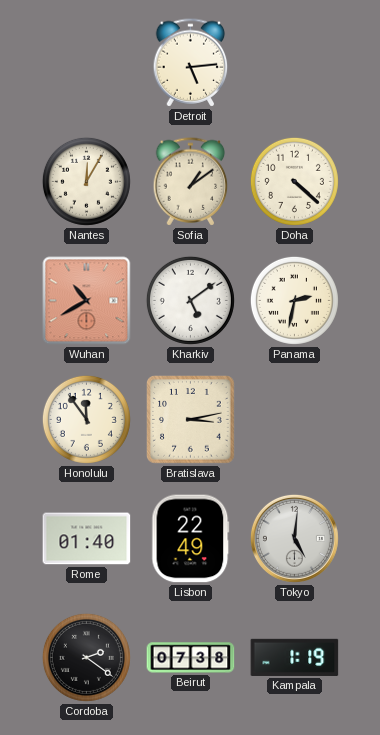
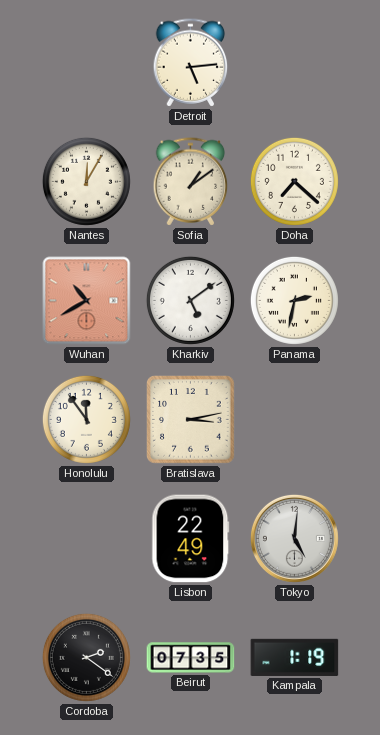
Doha: 4:22 -> 7:22 (294, 181)
Rome: 01:40 -> none (87, 539)
Beirut: 07:38 -> 07:35 (191, 658)
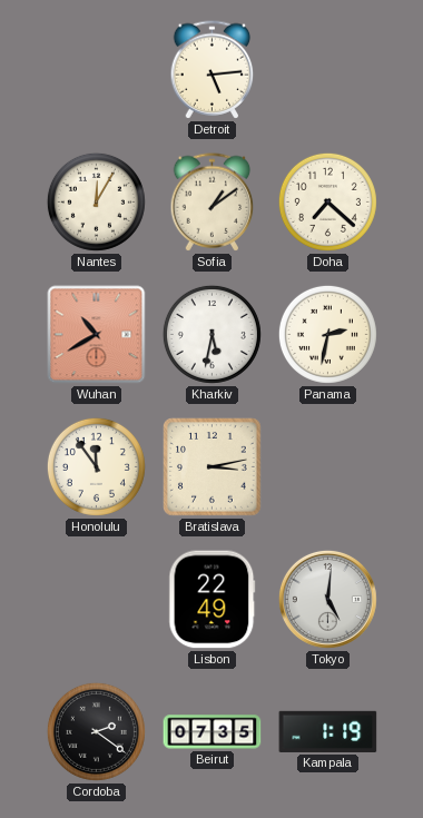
Kharkiv: 5:09 -> 5:32 (211, 334)
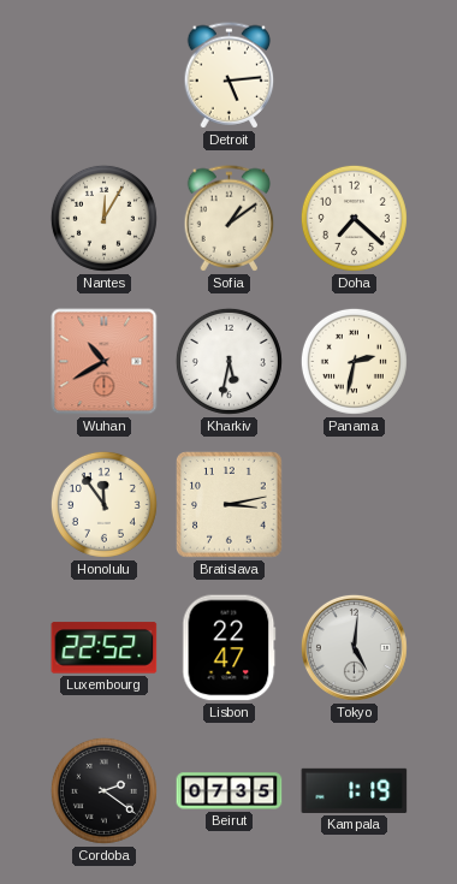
Luxembourg: none -> 22:52 (105, 648)
Lisbon: 22:49 -> 22:47 (230, 648)
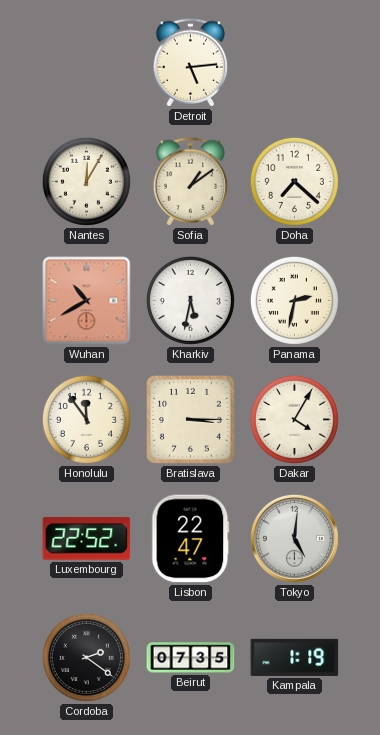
Bratislava: 3:13 -> 3:15 (191, 420)
Dakar: none -> 4:05 (294, 419)
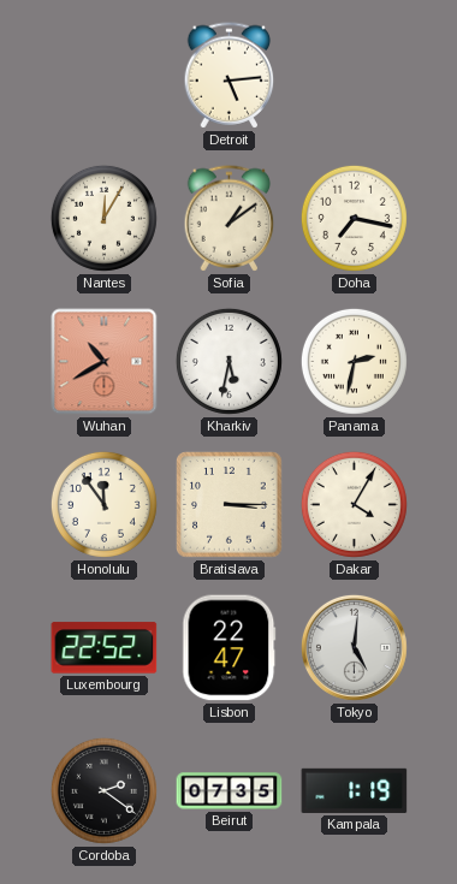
Doha: 7:22 -> 7:17 (354, 218)
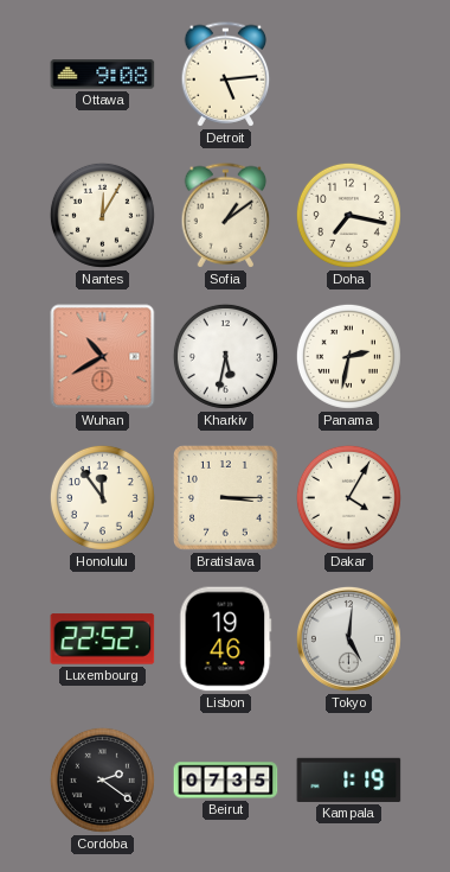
Ottawa: none -> 9:08 (103, 75)
Lisbon: 22:47 -> 19:46 (226, 639)
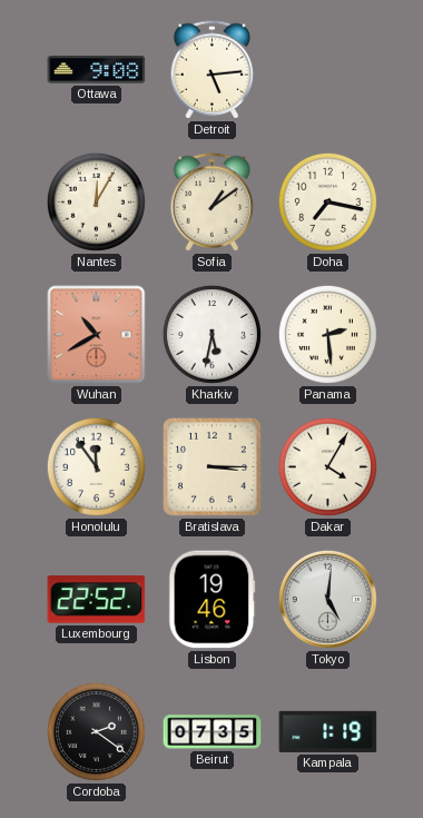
Panama: 2:32 -> 2:29 (327, 334)
